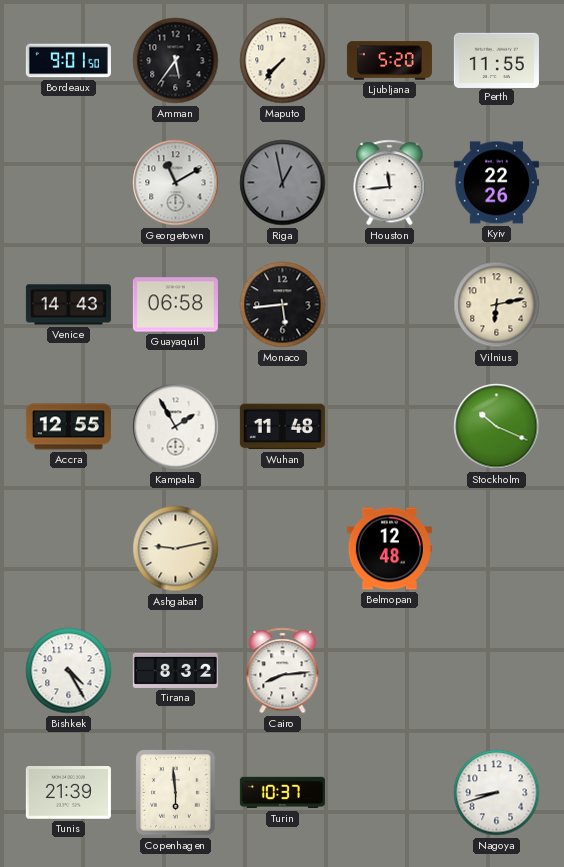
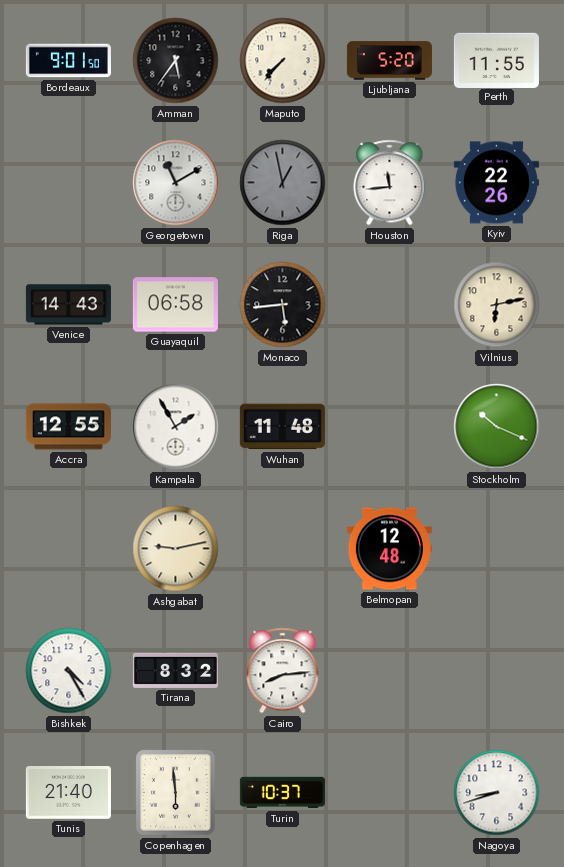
Tunis: 21:39 -> 21:40 (68, 793)
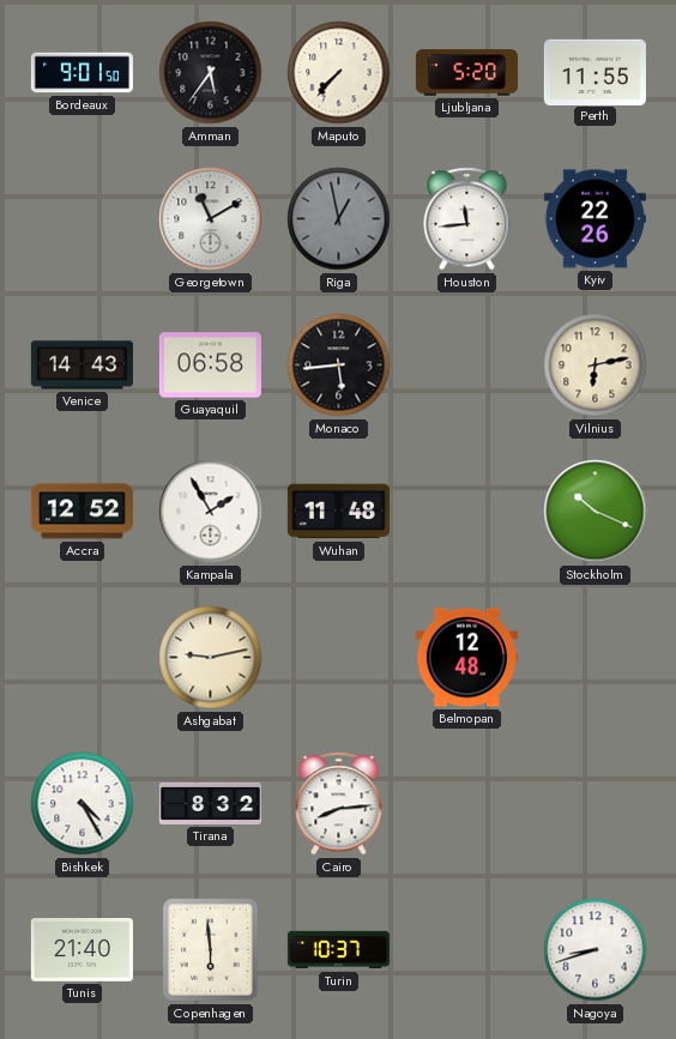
Accra: 12:55 -> 12:52 (82, 512)
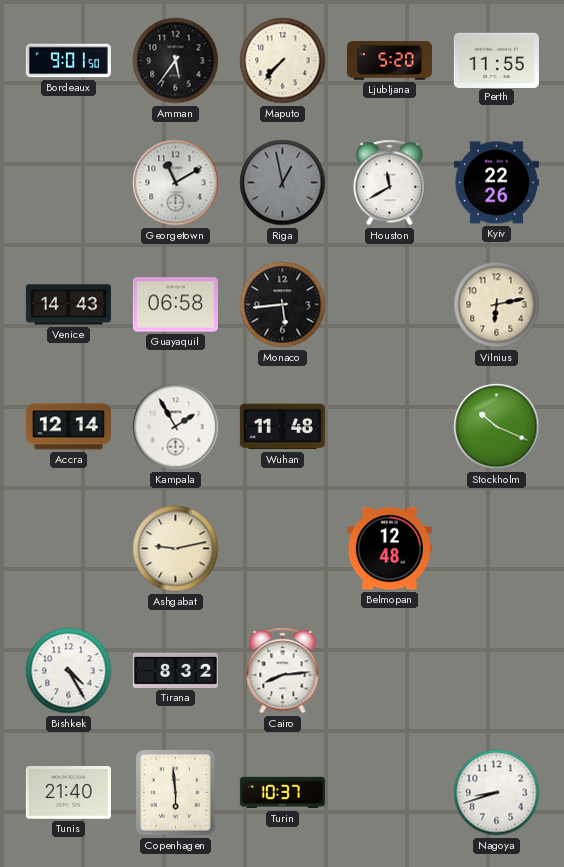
Houston: 11:44 -> 11:40 (390, 183)
Accra: 12:52 -> 12:14 (68, 427)
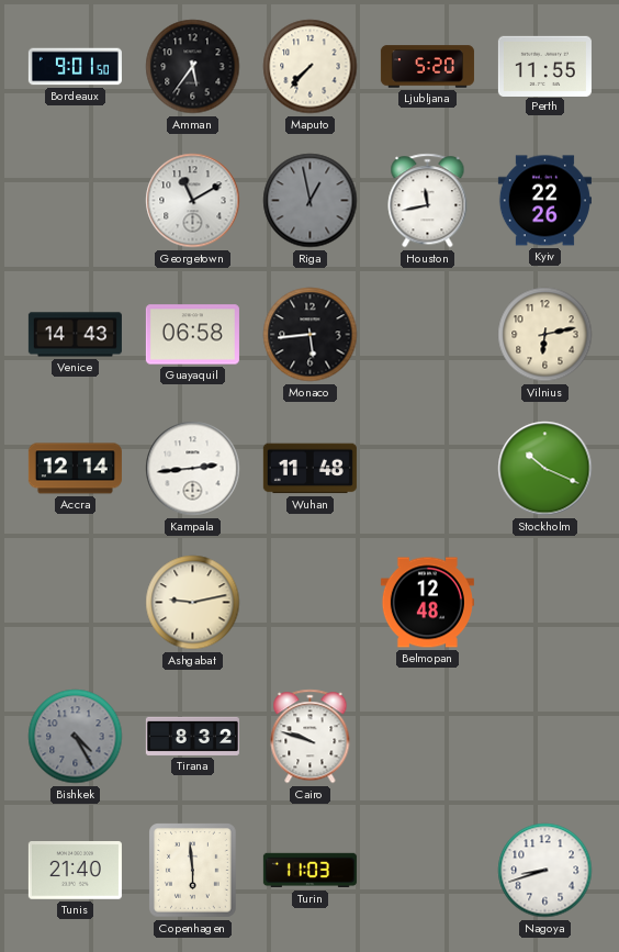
Houston: 11:40 -> 11:43 (428, 201)
Kampala: 1:55 -> 2:44 (193, 469)
Bishkek dial: white -> grey (76, 737)
Cairo: 8:14 -> 9:48 (311, 737)
Turin: 10:37 -> 11:03 (309, 871)
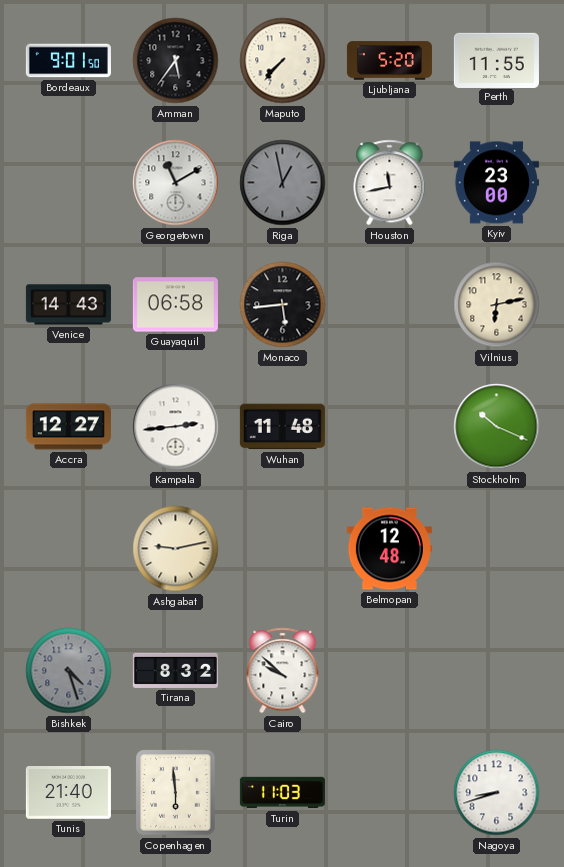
Kyiv: 22:26 -> 23:00 (496, 183)
Accra: 12:14 -> 12:27 (68, 427)
Bishkek: 4:25 -> 4:27 (69, 671)
Cairo: 9:48 -> 9:52 (283, 671)
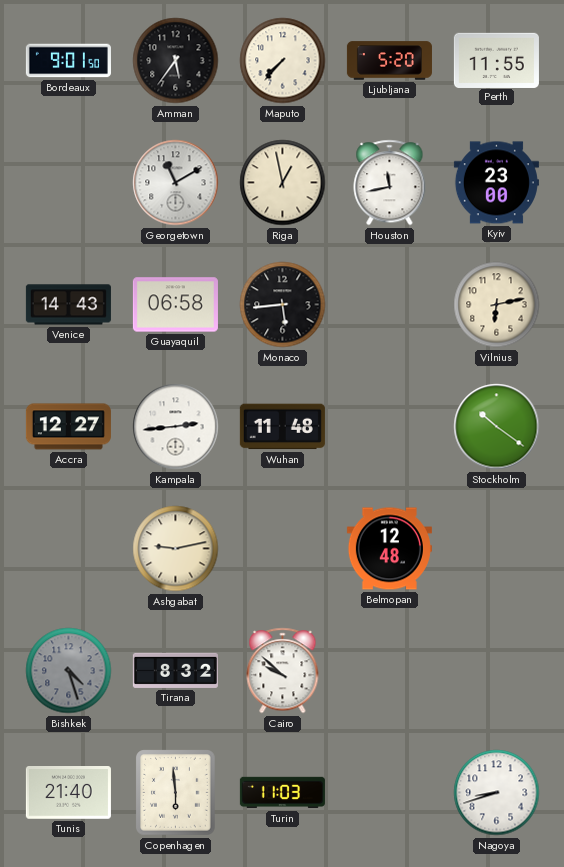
Riga dial: grey -> cream (283, 183)
Stockholm: 10:19 -> 10:21 (497, 427)
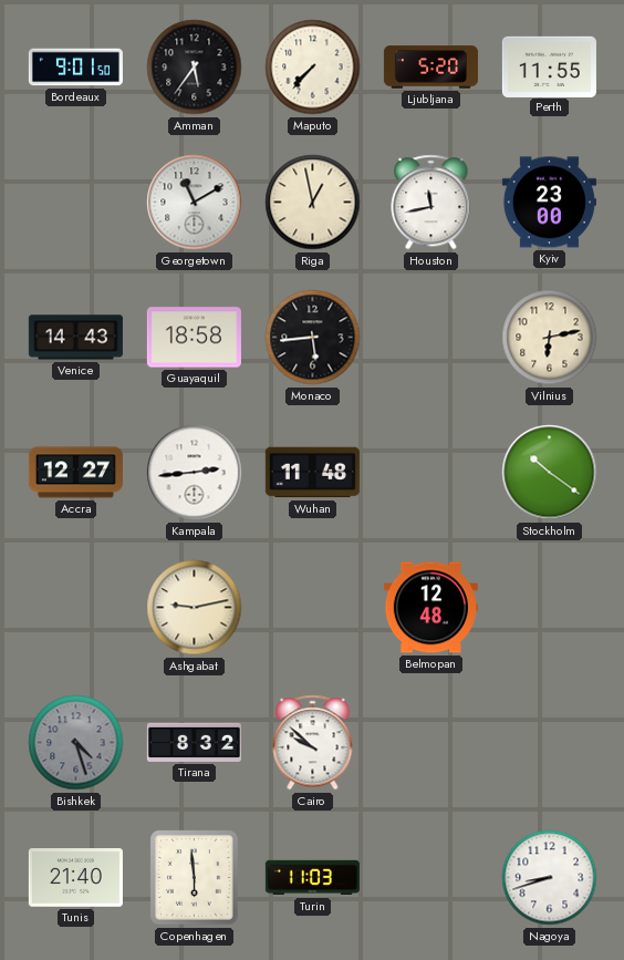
Guayaquil: 06:58 -> 18:58 (194, 338)
